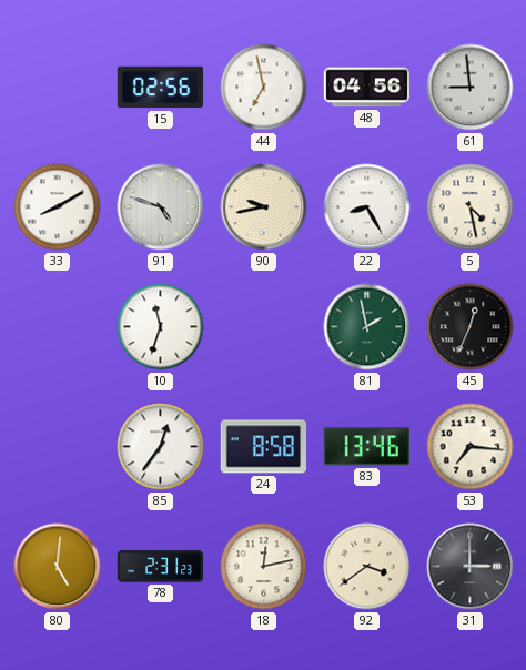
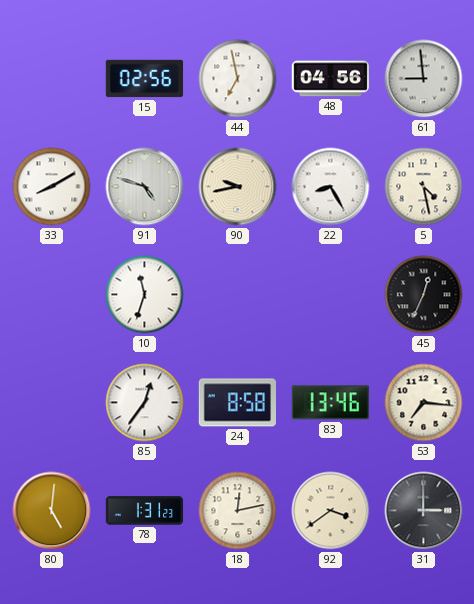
81: 1:58 -> none (367, 327)
78: 2:31 -> 1:31 (145, 511)
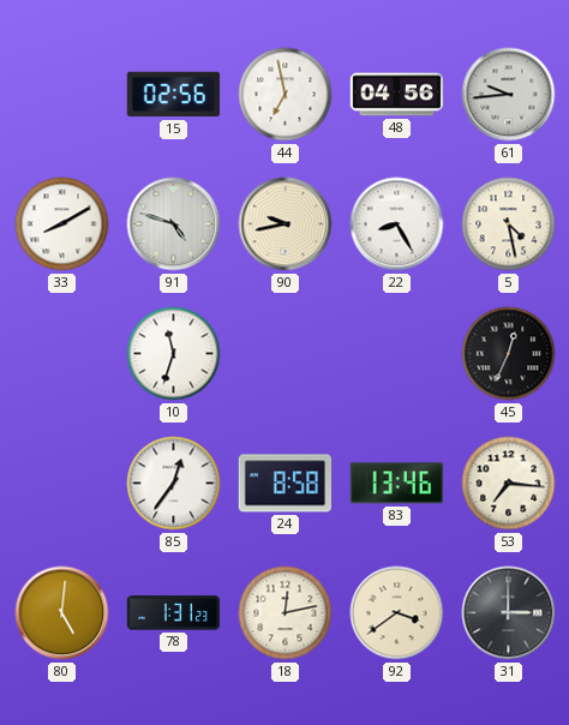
61: 8:59 -> 9:44 (509, 95)
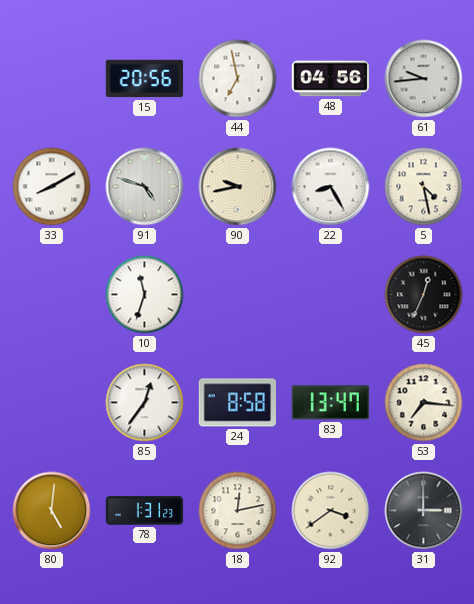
15: 02:56 -> 20:56 (145, 79)
83: 13:46 -> 13:47 (330, 403)
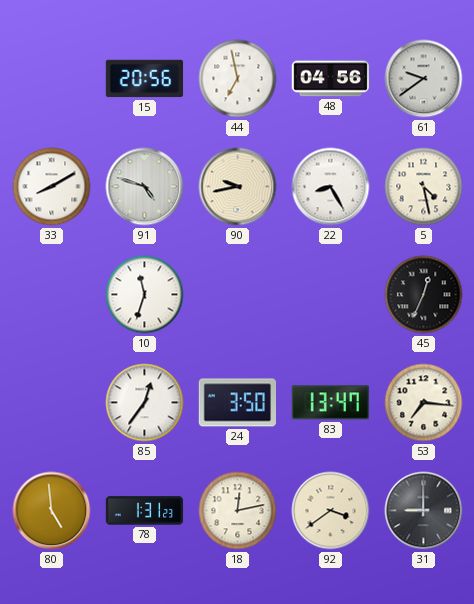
61: 9:44 -> 9:39 (424, 79)
24: 8:58 -> 3:50 (237, 403)
80: 5:01 -> 4:59 (52, 511)
31: 3:00 -> 9:00 (424, 511)
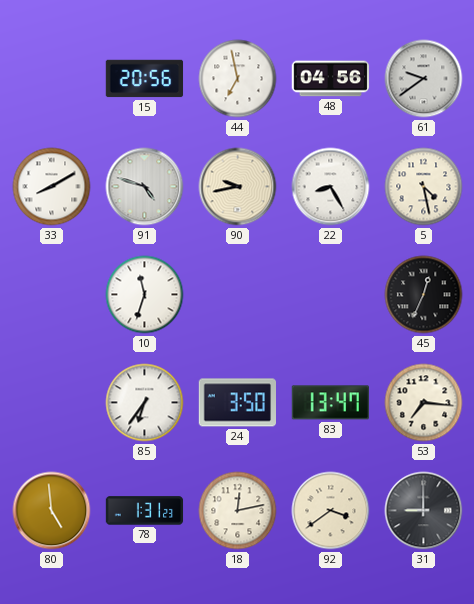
85: 12:36 -> 6:36 (145, 403)
